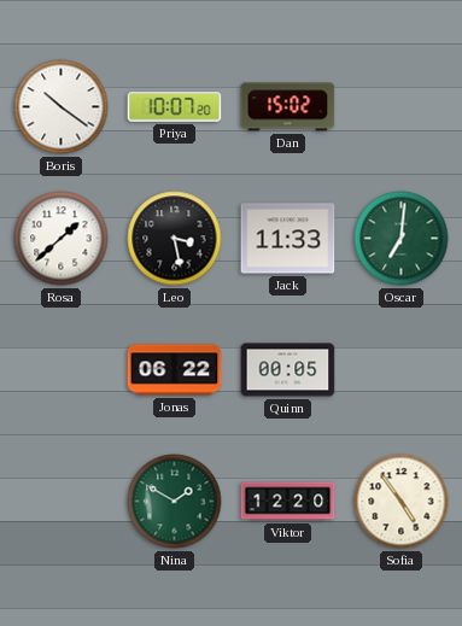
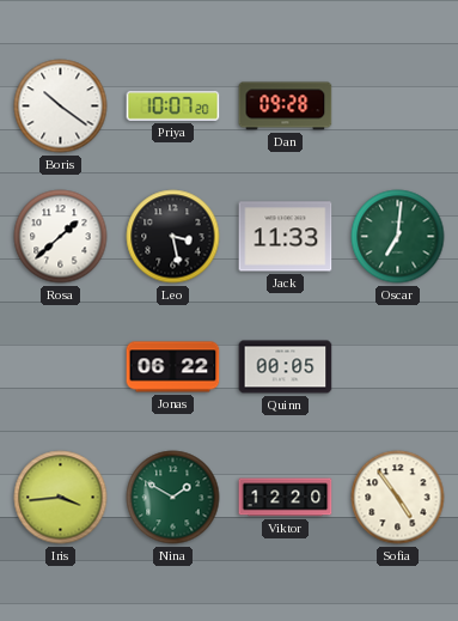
Dan: 15:02 -> 09:28 (286, 106)
Iris: none -> 3:44 (61, 498)
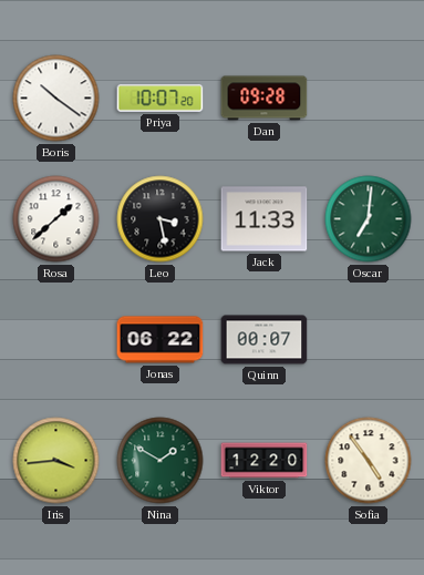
Quinn: 00:05 -> 00:07 (265, 340)
